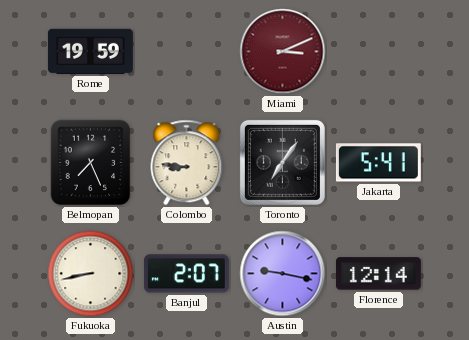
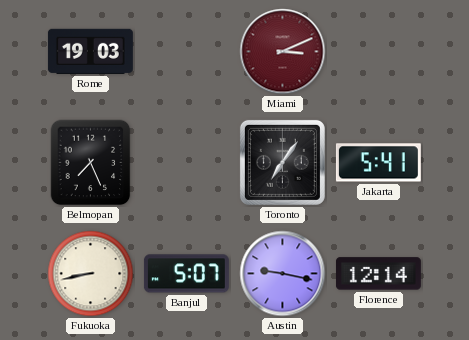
Rome: 19:59 -> 19:03 (90, 51)
Colombo: 8:46 -> none (187, 163)
Banjul: 2:07 -> 5:07 (186, 274)
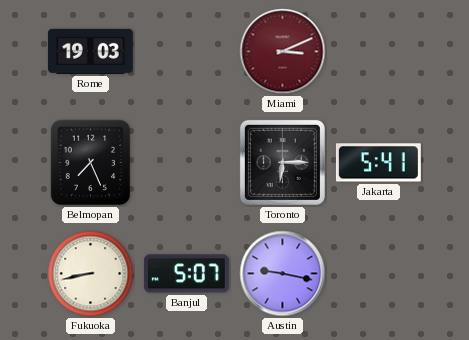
Toronto: 7:06 -> 6:15 (282, 162)
Florence: 12:14 -> none (378, 274)
